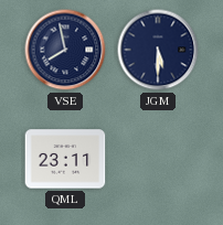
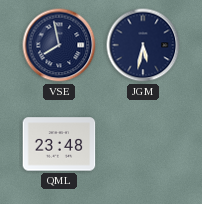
JGM: 5:30 -> 5:32 (143, 45)
QML: 23:11 -> 23:48 (59, 144)
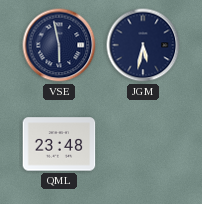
VSE: 7:58 -> 5:58 (59, 45)
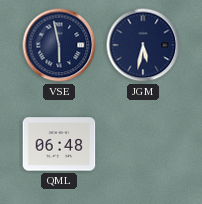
QML: 23:48 -> 06:48 (59, 144)
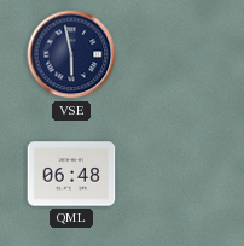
JGM: 5:32 -> none (143, 45)
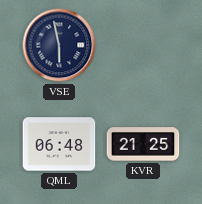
KVR: none -> 21:25 (143, 144)
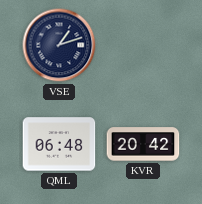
VSE: 5:58 -> 1:12 (59, 45)
KVR: 21:25 -> 20:42 (143, 144)
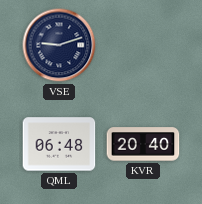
VSE: 1:12 -> 9:12 (59, 45)
KVR: 20:42 -> 20:40 (143, 144)
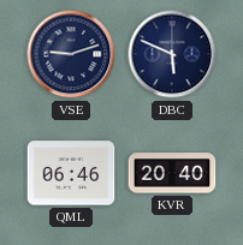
DBC: none -> 5:49 (172, 54)
QML: 06:48 -> 06:46 (71, 173)
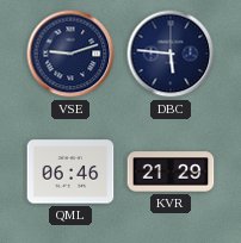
DBC: 5:49 -> 5:46 (171, 54)
KVR: 20:40 -> 21:29 (171, 172)
